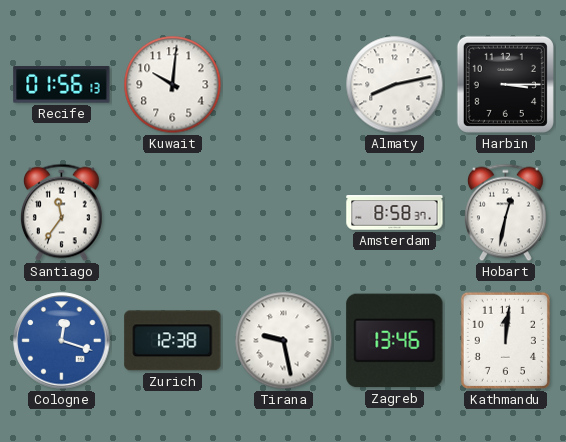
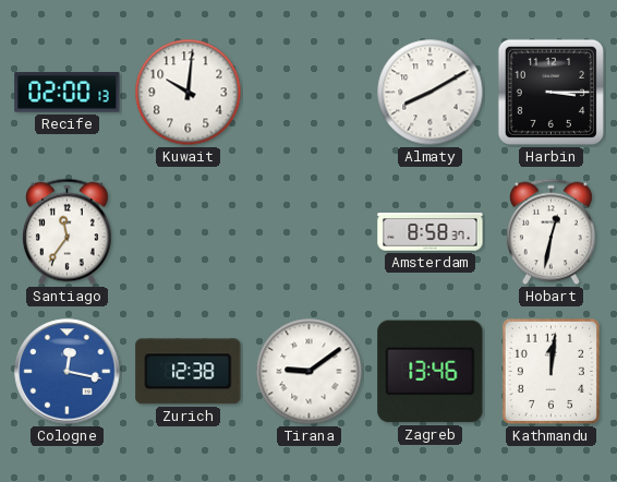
Recife: 01:56 -> 02:00 (68, 93)
Almaty: 8:13 -> 8:10 (431, 93)
Cologne: 12:18 -> 12:17 (68, 372)
Tirana: 9:28 -> 9:09 (310, 372)
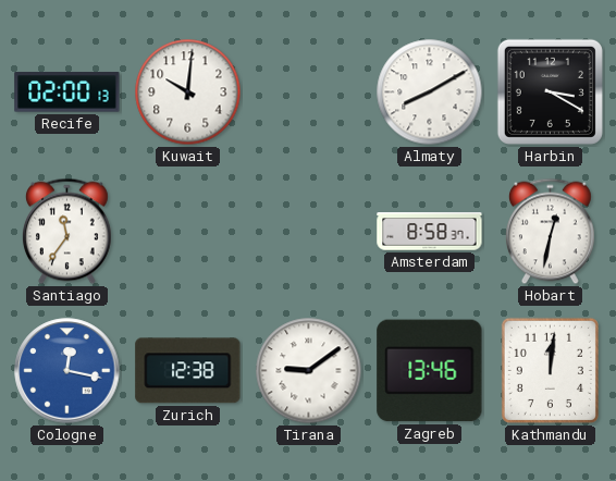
Harbin: 3:15 -> 3:20 (550, 91)
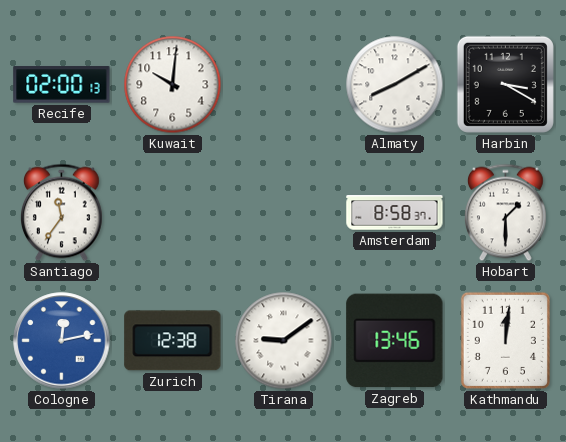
Hobart: 12:32 -> 1:30 (506, 213)
Cologne: 12:17 -> 12:13 (62, 341)
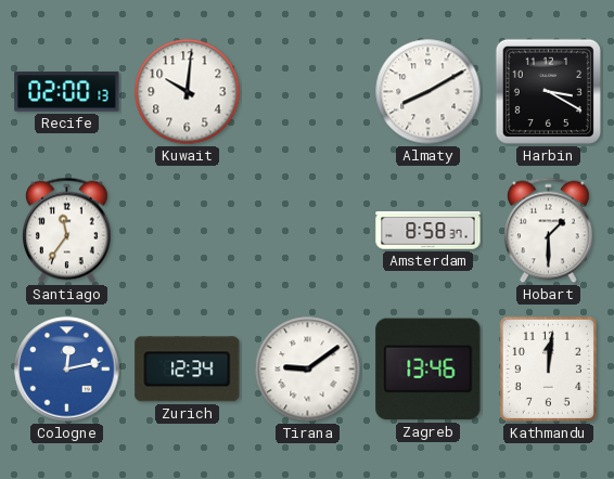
Zurich: 12:38 -> 12:34 (188, 370)
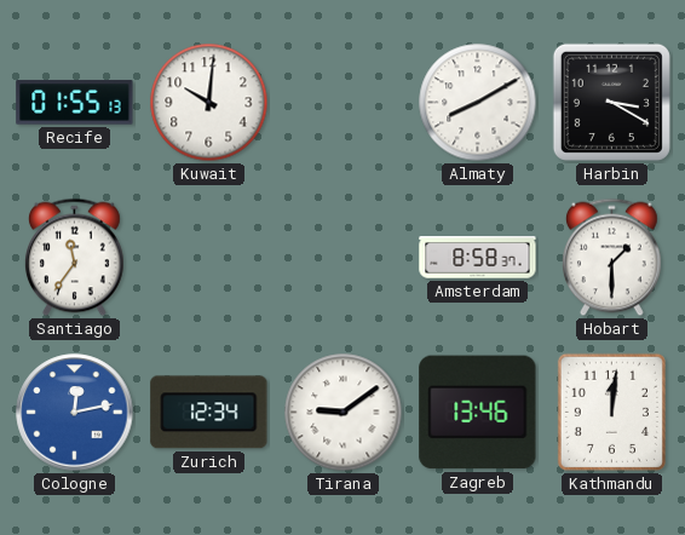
Recife: 02:00 -> 01:55 (75, 103)
